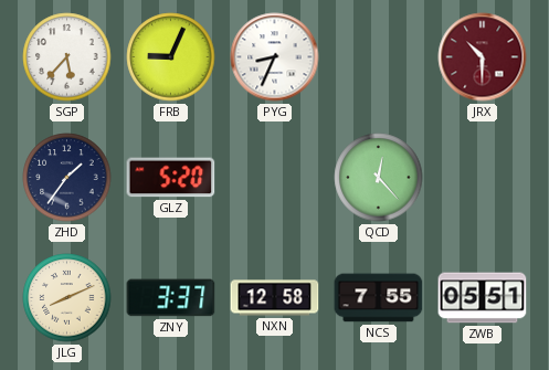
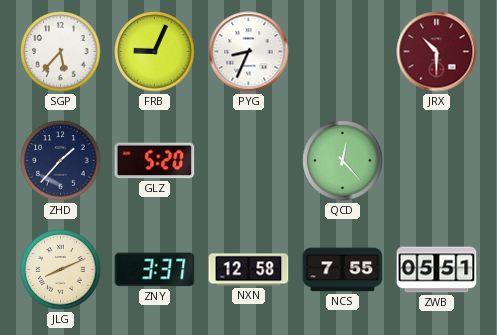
ZHD: 1:36 -> 1:37 (61, 161)
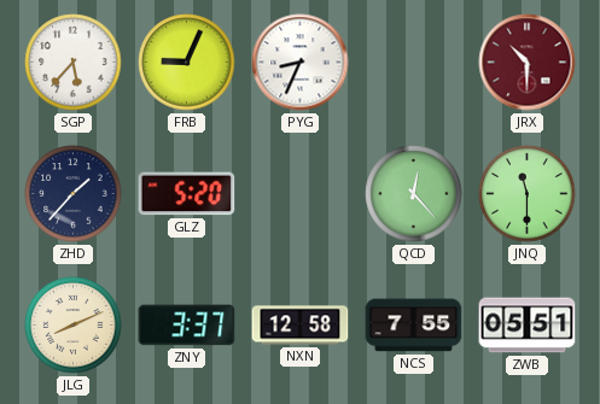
JNQ: none -> 11:30 (528, 194)
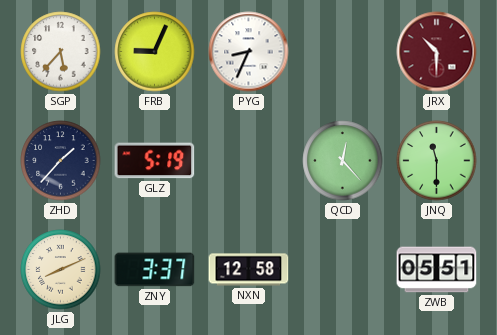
GLZ: 5:20 -> 5:19 (155, 161)
NCS: 7:55 -> none (414, 326)
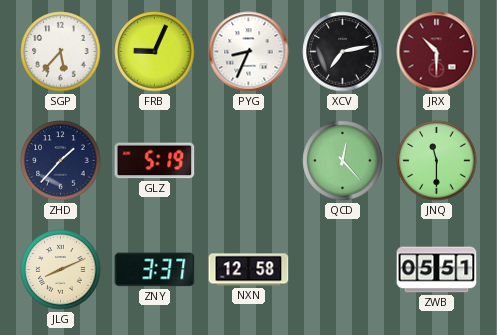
XCV: none -> 7:13 (343, 52)
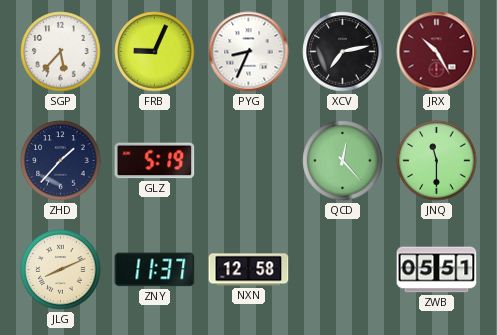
JRX: 10:30 -> 10:25 (437, 52)
ZNY: 3:37 -> 11:37 (155, 270)
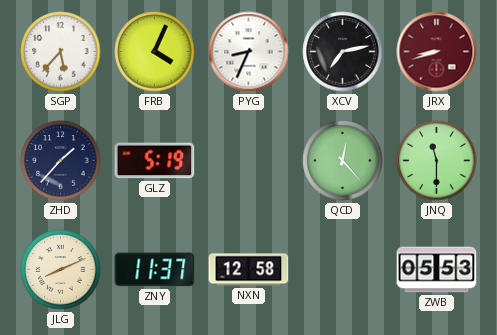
FRB: 9:04 -> 4:04 (155, 52)
JRX: 10:25 -> 8:42 (437, 52)
ZWB: 05:51 -> 05:53 (437, 270)
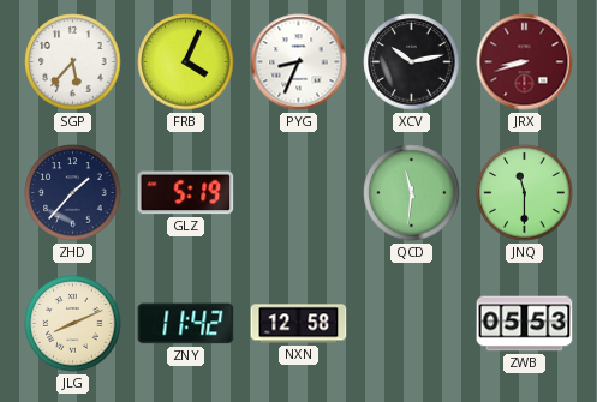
XCV: 7:13 -> 10:13 (412, 62)
QCD: 12:23 -> 11:31 (412, 193)
ZNY: 11:37 -> 11:42 (186, 324)
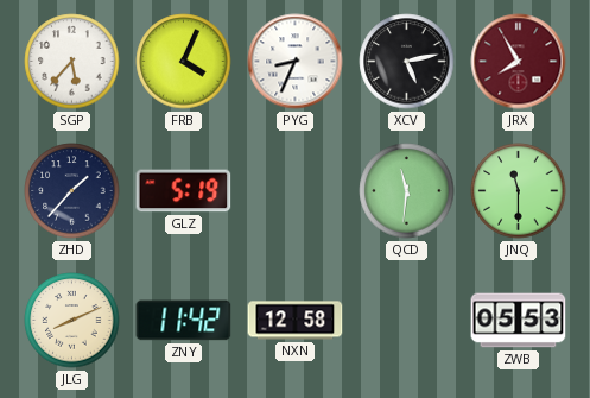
XCV: 10:13 -> 5:13 (407, 62)
JRX: 8:42 -> 7:55 (519, 62)
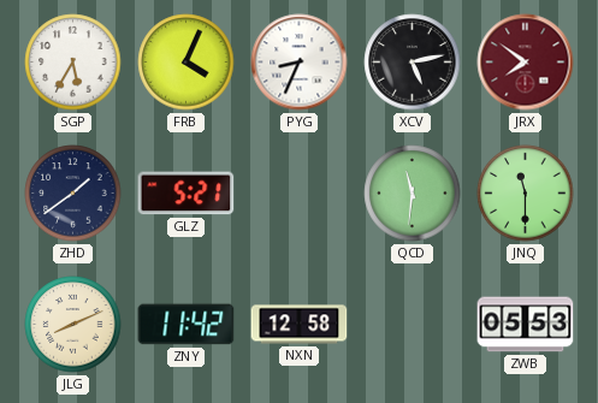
SGP: 5:37 -> 5:35 (73, 63)
JRX: 7:55 -> 7:51 (526, 63)
ZHD: 1:37 -> 1:39 (73, 194)
GLZ: 5:19 -> 5:21 (186, 194)
